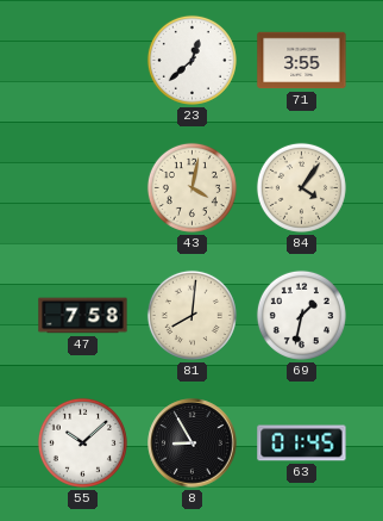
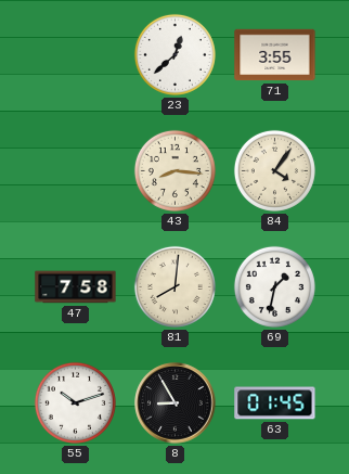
43: 4:02 -> 8:16 (174, 170)
55: 10:08 -> 10:12 (75, 402)
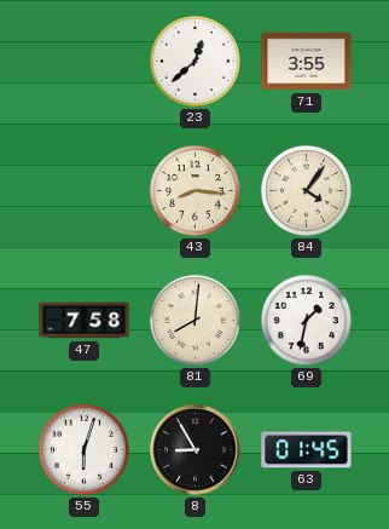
55: 10:12 -> 6:03 (83, 449)
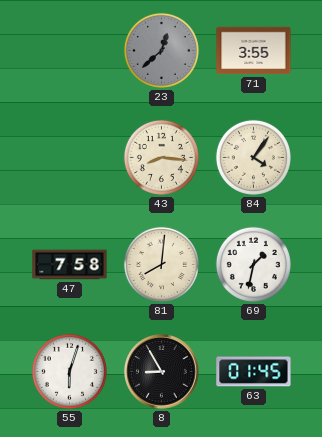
23 dial: white -> grey (161, 50)
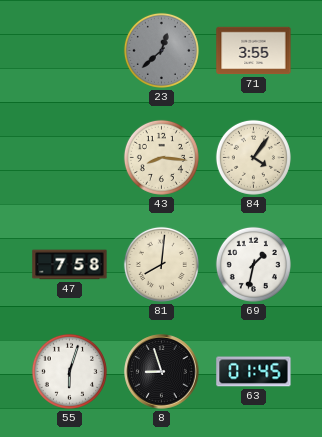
8: 8:55 -> 8:57 (162, 372)
